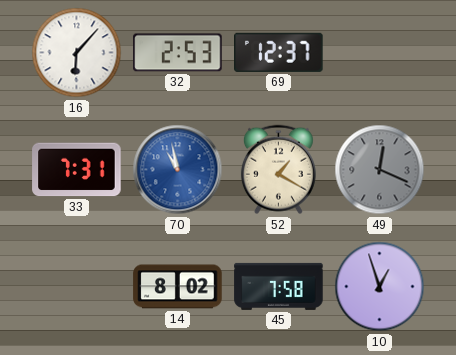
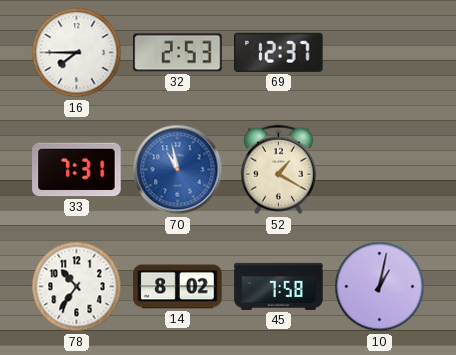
16: 6:07 -> 7:45 (77, 53)
49: 12:19 -> none (380, 170)
78: none -> 10:36 (77, 287)
10: 12:57 -> 1:02 (380, 287)
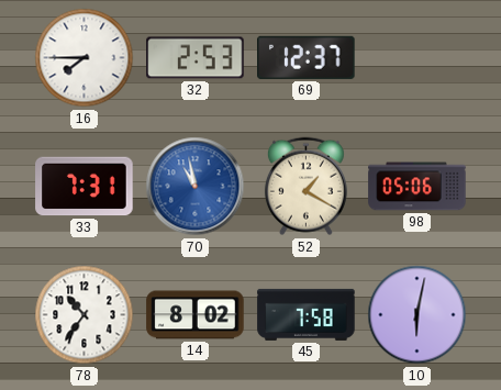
98: none -> 05:06 (417, 187)
10: 1:02 -> 6:02 (417, 315)
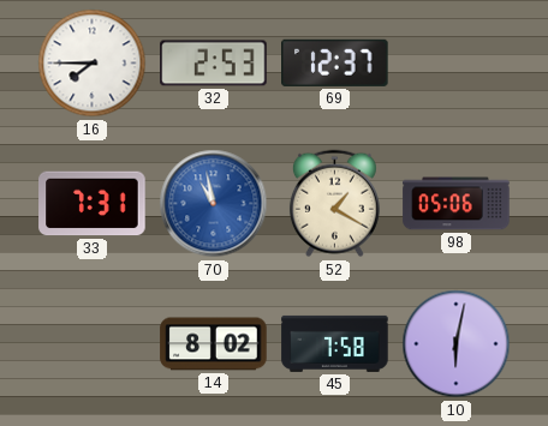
78: 10:36 -> none (85, 315)
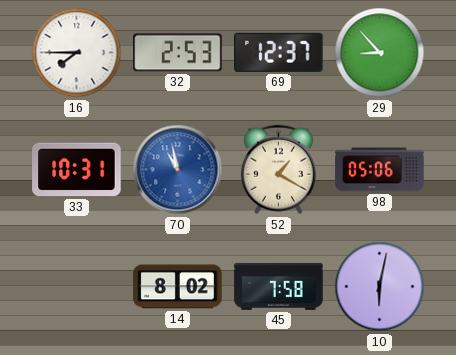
29: none -> 8:53 (380, 53)
33: 7:31 -> 10:31 (77, 170)
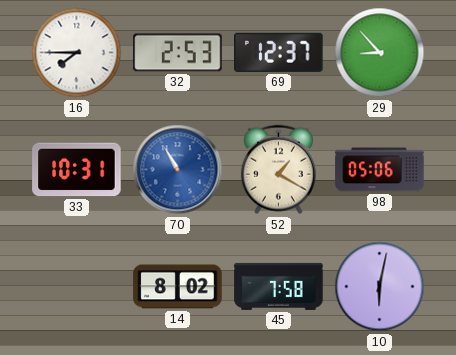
70: 10:58 -> 10:55 (178, 170)
